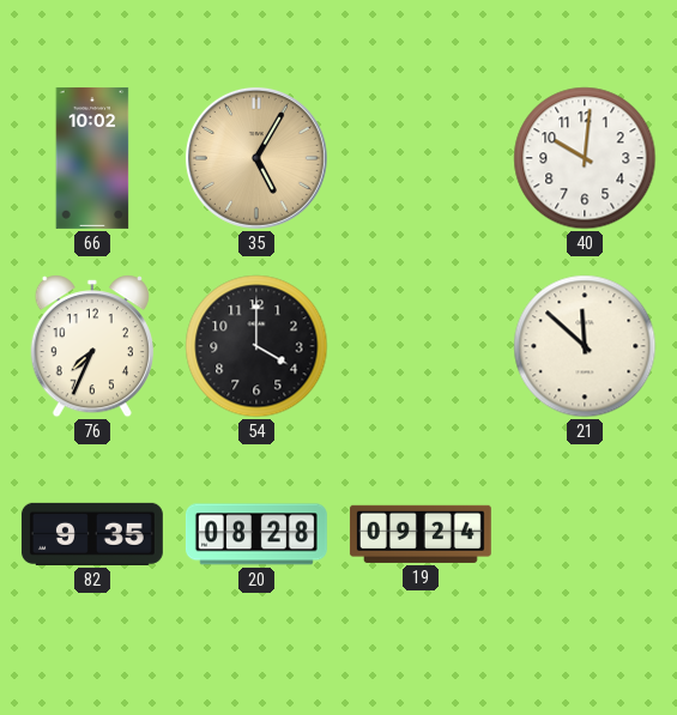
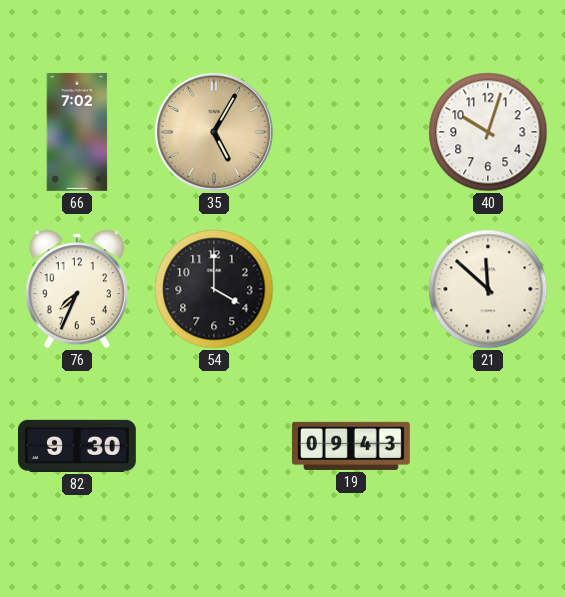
66: 10:02 -> 7:02 (77, 132)
40: 10:01 -> 10:03 (488, 132)
82: 9:35 -> 9:30 (77, 446)
20: 08:28 -> none (256, 534)
19: 09:24 -> 09:43 (351, 446)
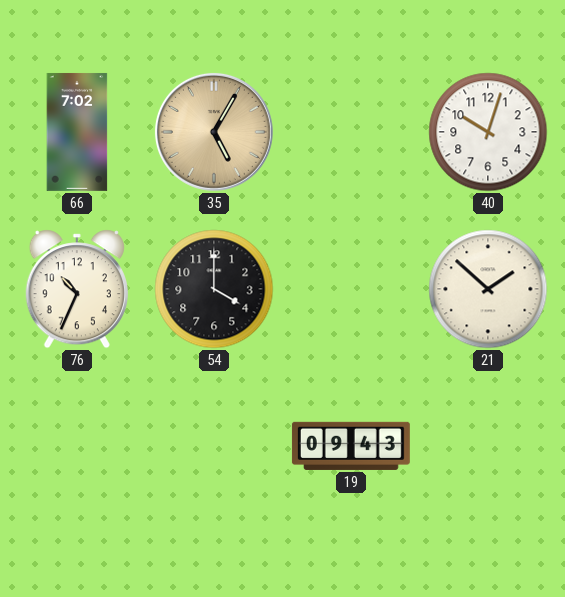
76: 7:34 -> 10:34 (77, 289)
21: 11:52 -> 1:52 (488, 289)
82: 9:30 -> none (77, 446)
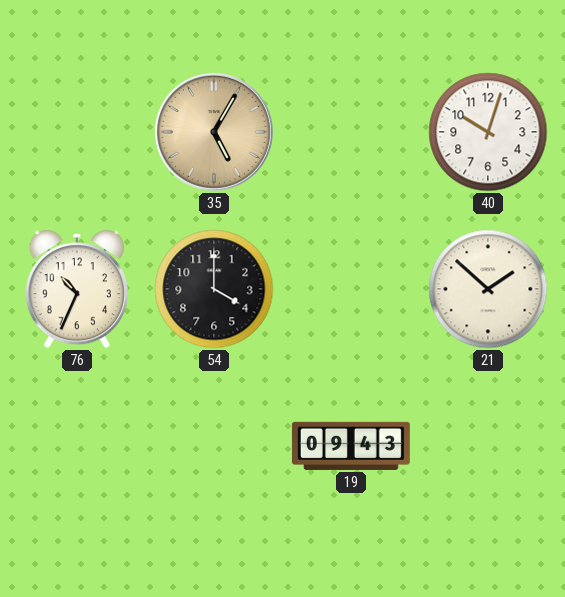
66: 7:02 -> none (77, 132)
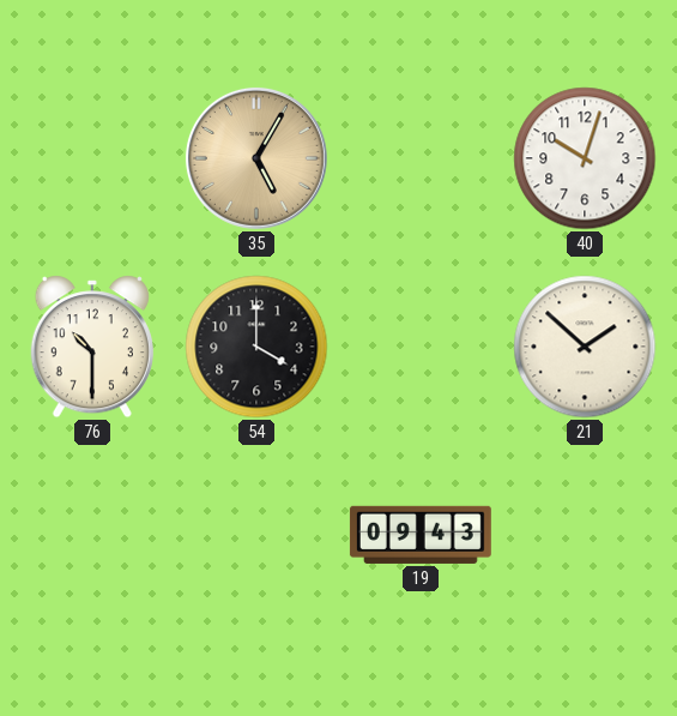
76: 10:34 -> 10:30 (92, 347)
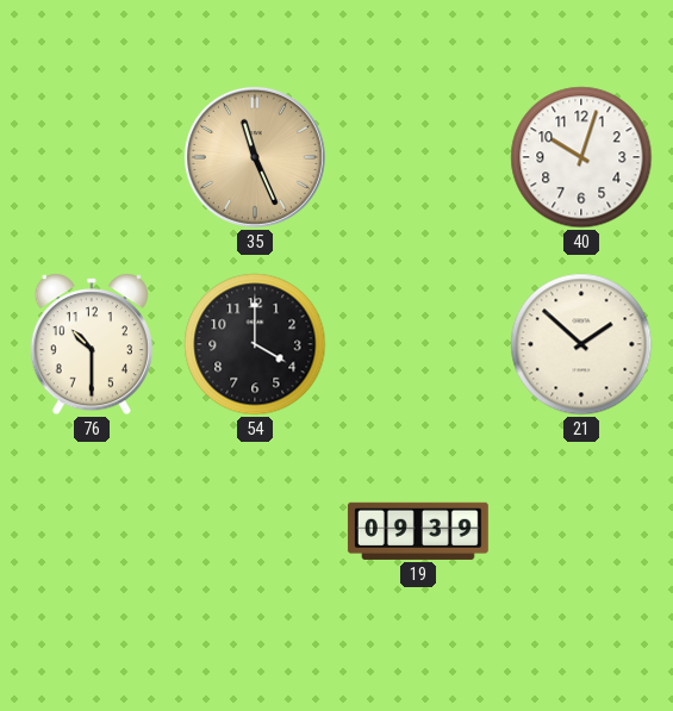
35: 5:05 -> 11:26 (255, 157)
19: 09:43 -> 09:39 (418, 531)
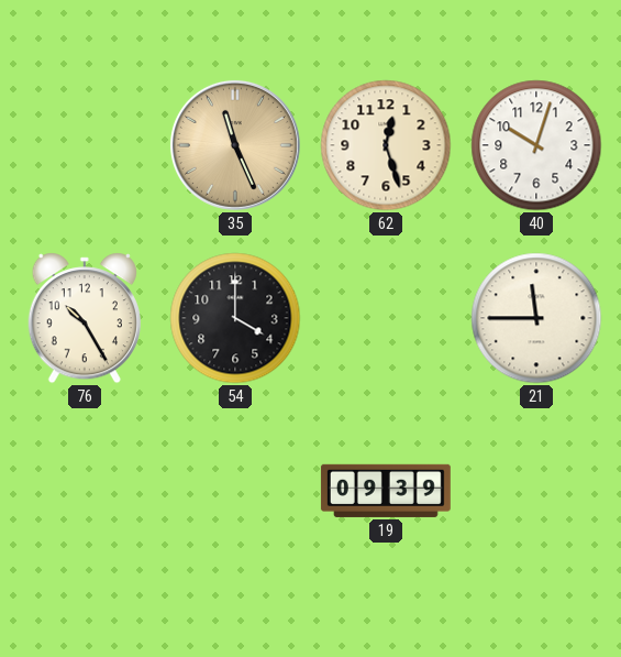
62: none -> 12:27 (386, 145)
76: 10:30 -> 10:25 (85, 318)
21: 1:52 -> 11:45 (536, 318)
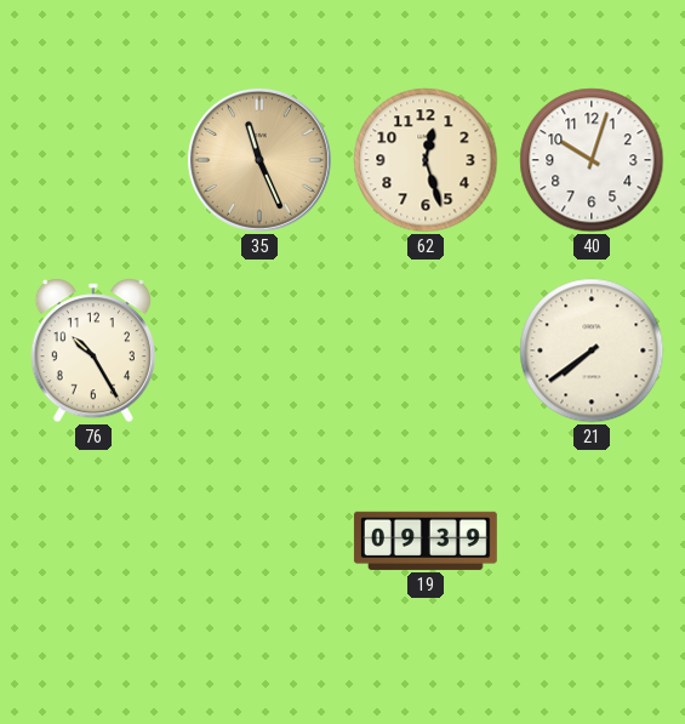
54: 4:00 -> none (235, 318)
21: 11:45 -> 7:39 (592, 350)
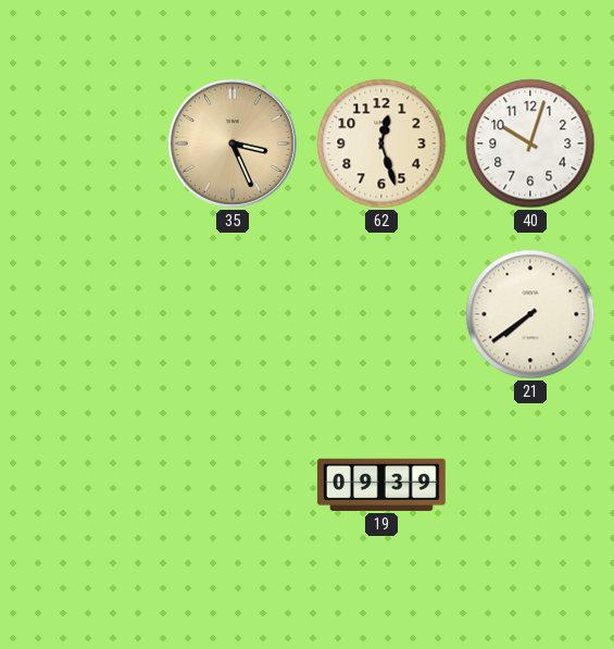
35: 11:26 -> 3:26 (233, 143)
76: 10:25 -> none (93, 350)
